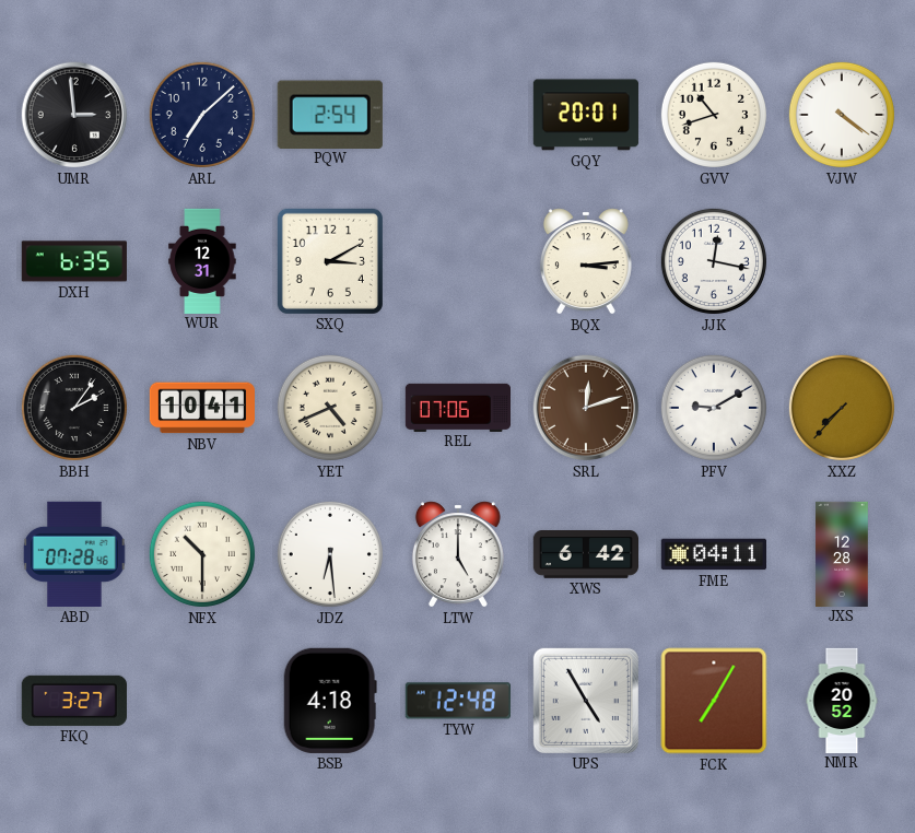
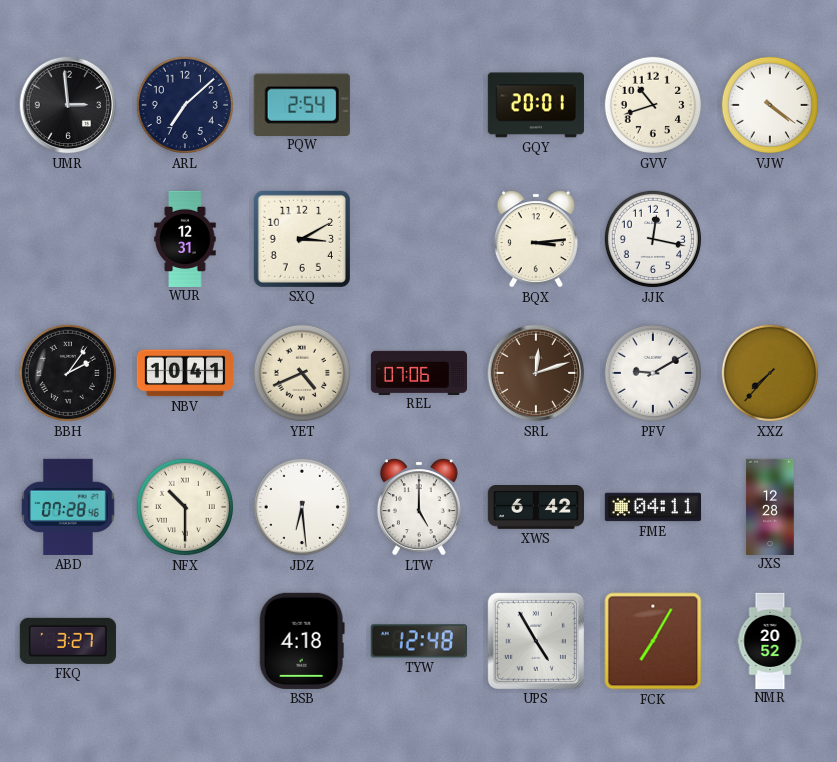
DXH: 6:35 -> none (74, 261)
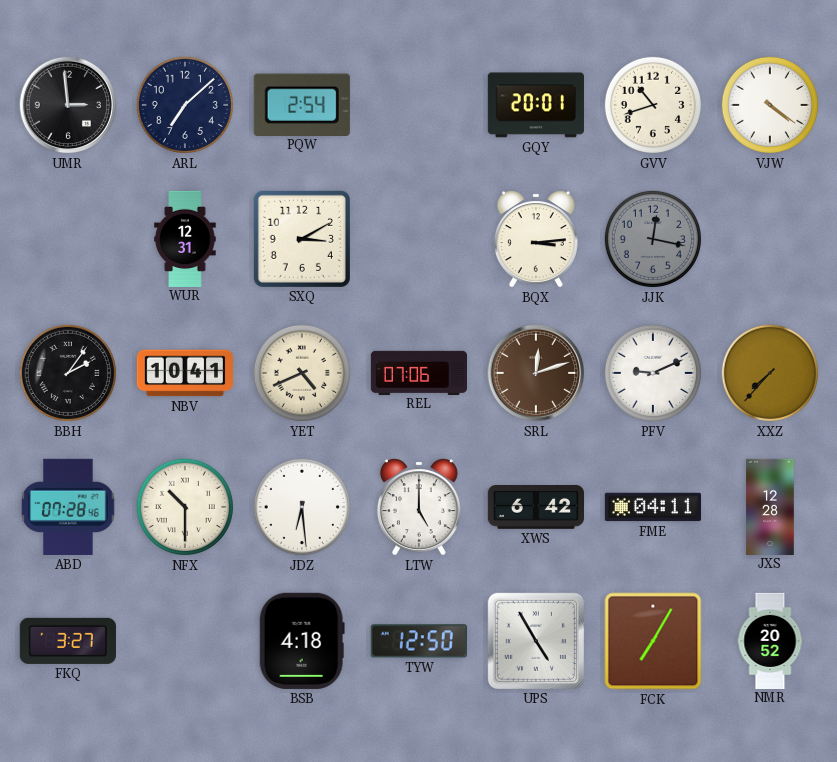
JJK dial: white -> grey (653, 239)
PFV: 9:10 -> 9:11 (653, 373)
TYW: 12:48 -> 12:50 (419, 641)
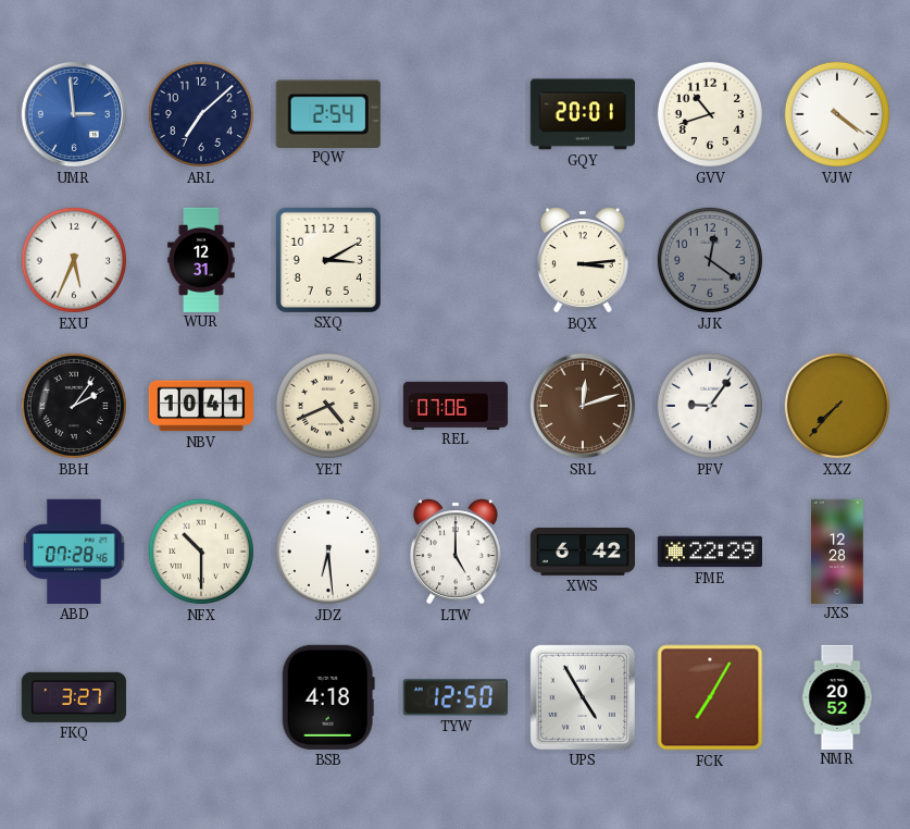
UMR dial: black -> blue (74, 114)
EXU: none -> 5:34 (74, 260)
JJK: 12:17 -> 12:21 (710, 260)
PFV: 9:11 -> 9:06 (710, 406)
FME: 04:11 -> 22:29 (709, 552)
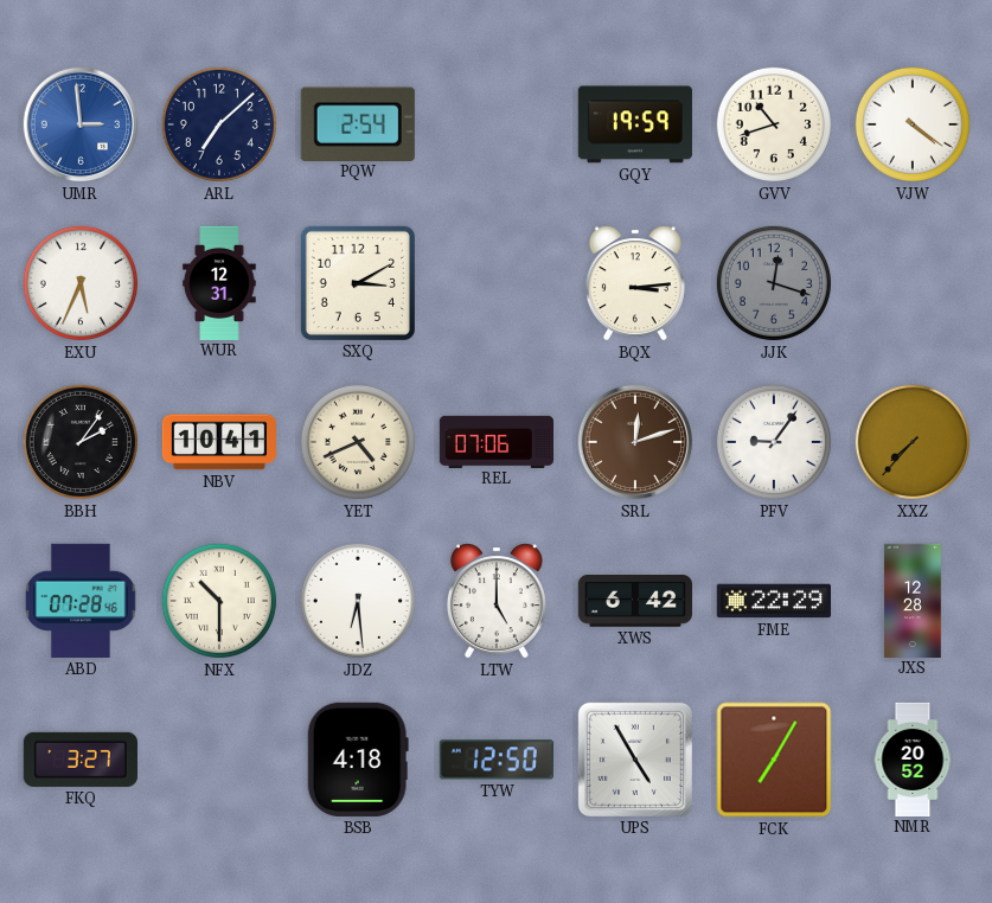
GQY: 20:01 -> 19:59 (635, 124)
JJK: 12:21 -> 12:18 (774, 283)
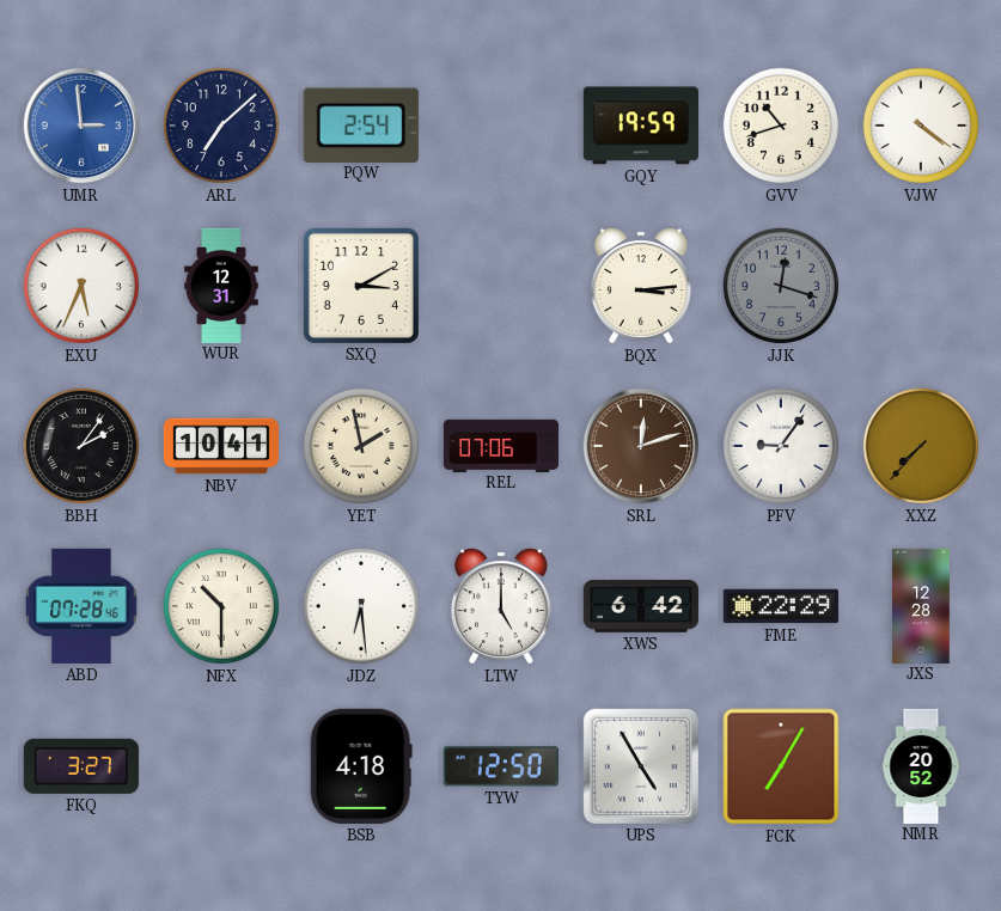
YET: 4:41 -> 1:58 (361, 446)
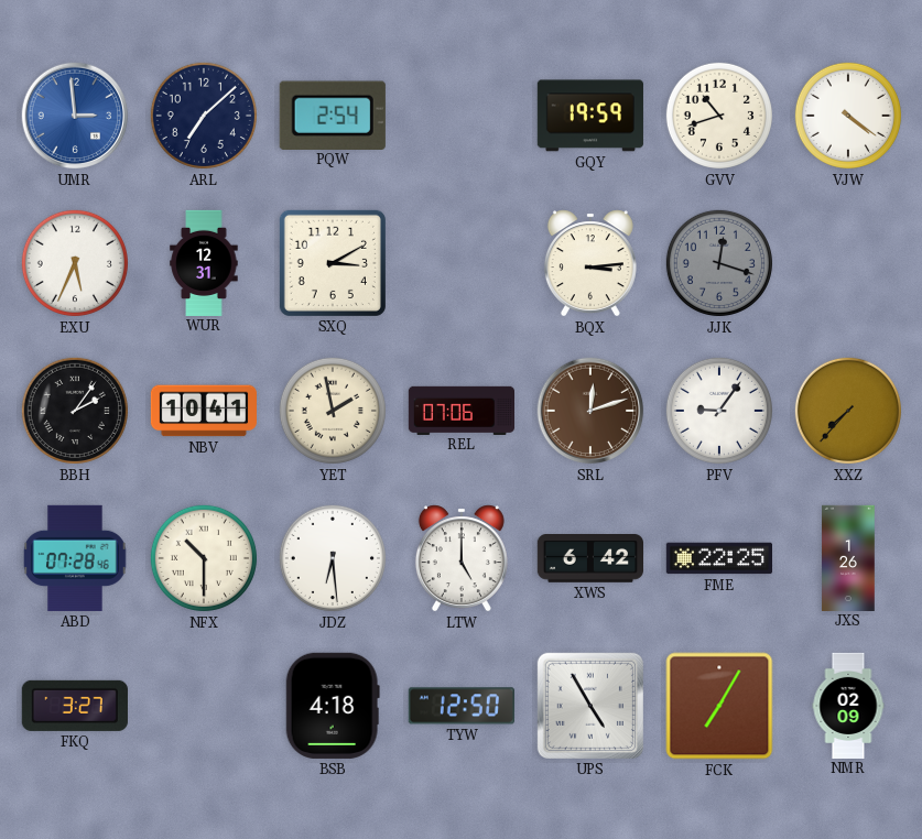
FME: 22:29 -> 22:25 (718, 558)
JXS: 12:28 -> 1:26 (848, 557)
NMR: 20:52 -> 02:09 (848, 705)
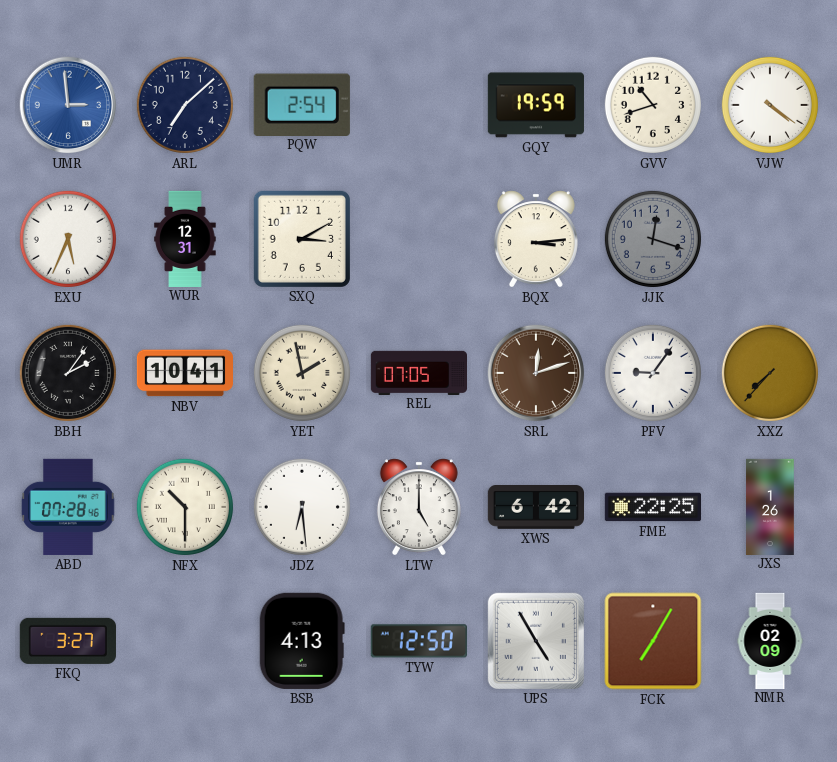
REL: 07:06 -> 07:05 (418, 372)
BSB: 4:18 -> 4:13 (302, 641)
